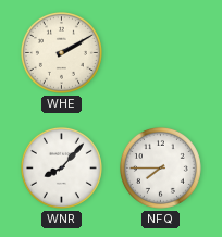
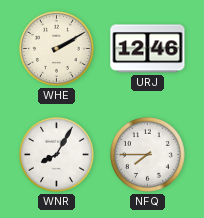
URJ: none -> 12:46 (148, 49)
WNR: 8:07 -> 8:05 (56, 154)
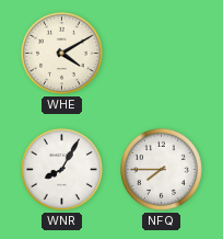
WHE: 2:10 -> 4:10 (61, 53)
URJ: 12:46 -> none (148, 49)
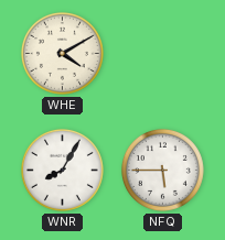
NFQ: 7:45 -> 5:45 (162, 170)
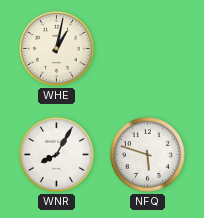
WHE: 4:10 -> 1:02 (56, 48)
NFQ: 5:45 -> 5:48 (147, 154)
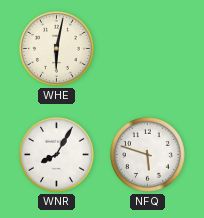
WHE: 1:02 -> 6:02 (56, 48)
